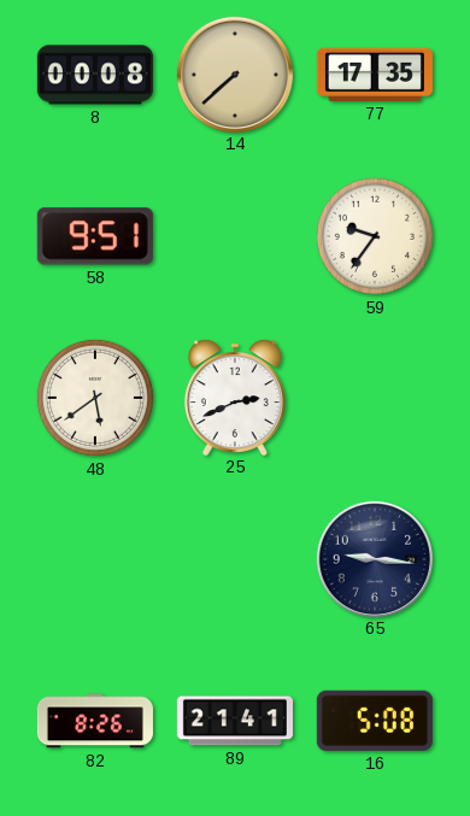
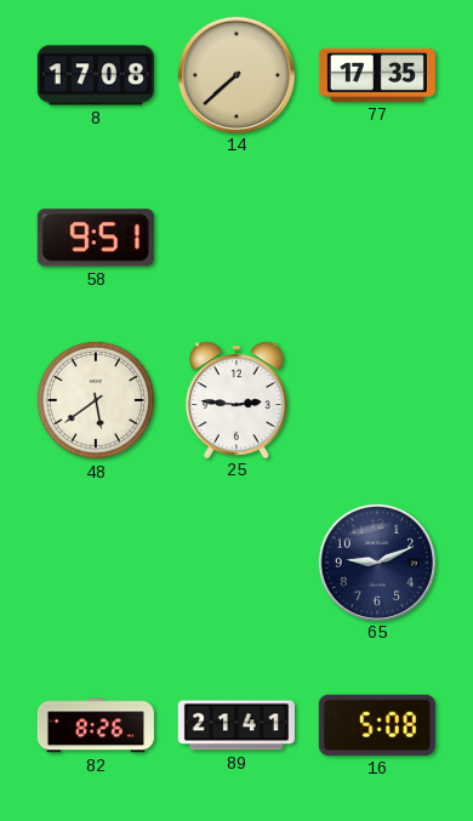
8: 00:08 -> 17:08 (96, 75)
59: 9:36 -> none (375, 236)
25: 2:41 -> 2:46 (236, 399)
65: 9:16 -> 9:11 (376, 561)
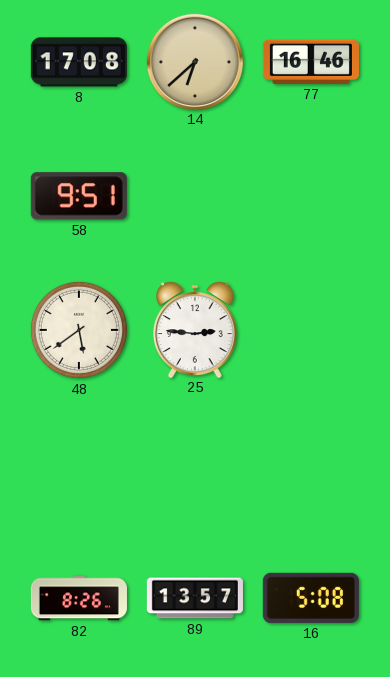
14: 7:38 -> 6:38 (194, 61)
77: 17:35 -> 16:46 (311, 62)
65: 9:11 -> none (376, 561)
89: 21:41 -> 13:57 (195, 598)
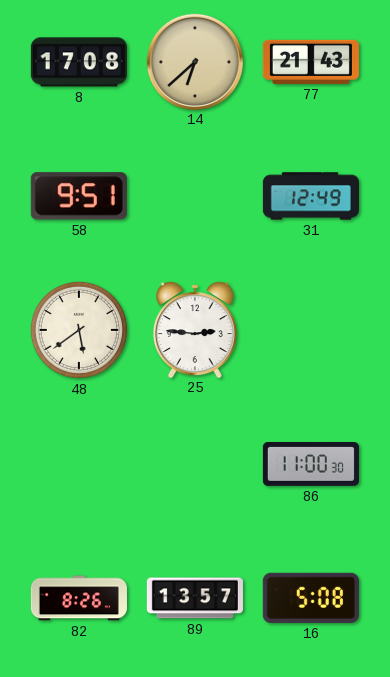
77: 16:46 -> 21:43 (311, 62)
31: none -> 12:49 (311, 196)
86: none -> 11:00 (311, 465)
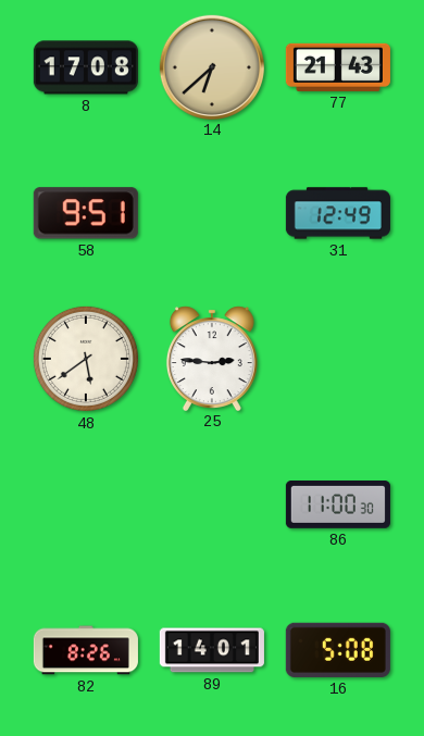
89: 13:57 -> 14:01 (212, 650)
